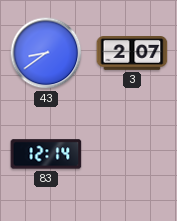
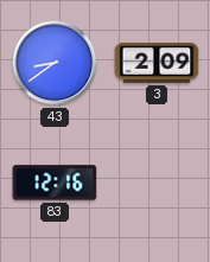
3: 2:07 -> 2:09 (157, 64)
83: 12:14 -> 12:16 (55, 183)
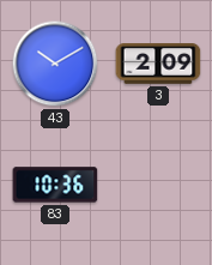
43: 8:39 -> 10:10 (55, 64)
83: 12:16 -> 10:36 (55, 185)
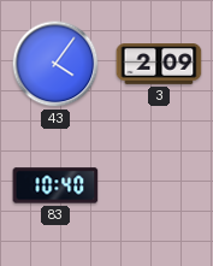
43: 10:10 -> 4:06 (55, 64)
83: 10:36 -> 10:40 (55, 185)
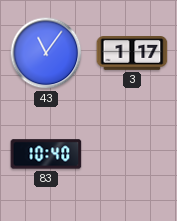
43: 4:06 -> 11:06 (46, 53)
3: 2:09 -> 1:17 (132, 54)
